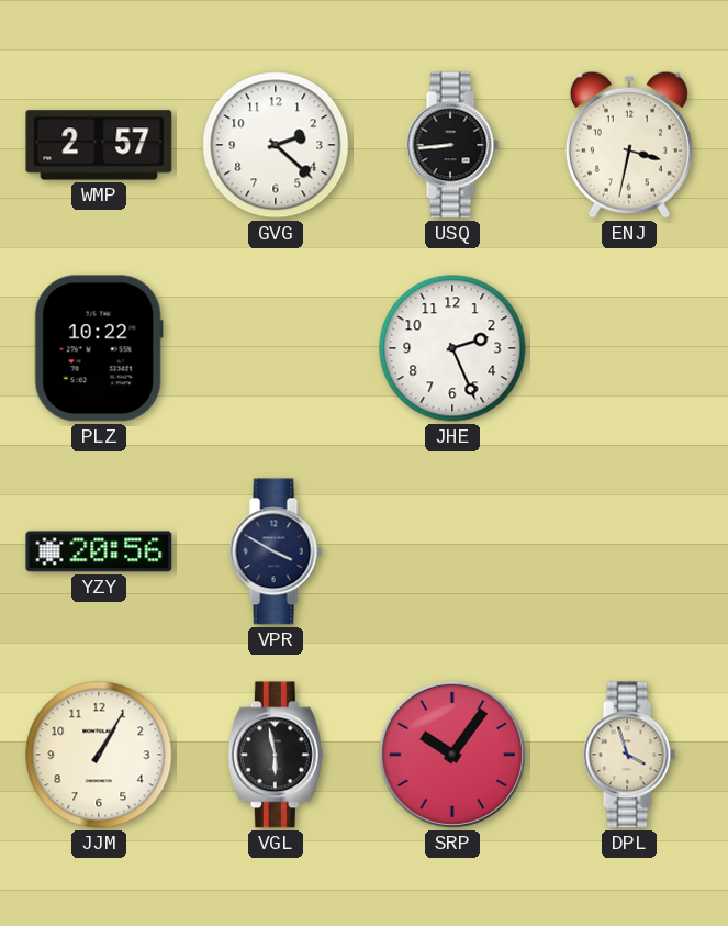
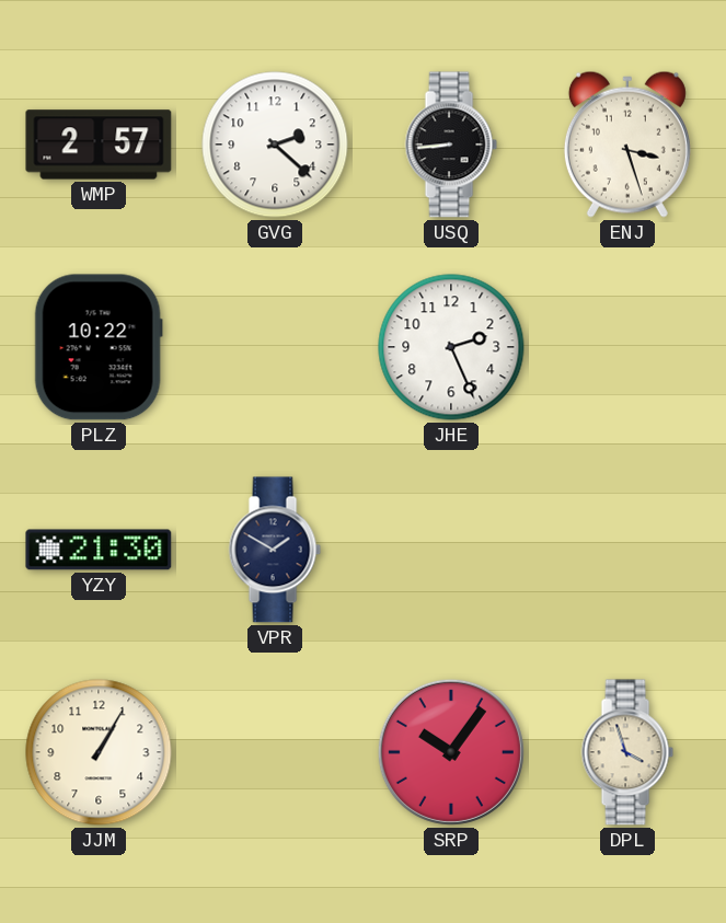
ENJ: 3:32 -> 3:27 (627, 145)
YZY: 20:56 -> 21:30 (99, 550)
VPR: 3:50 -> 1:50 (275, 550)
VGL: 5:58 -> none (276, 755)
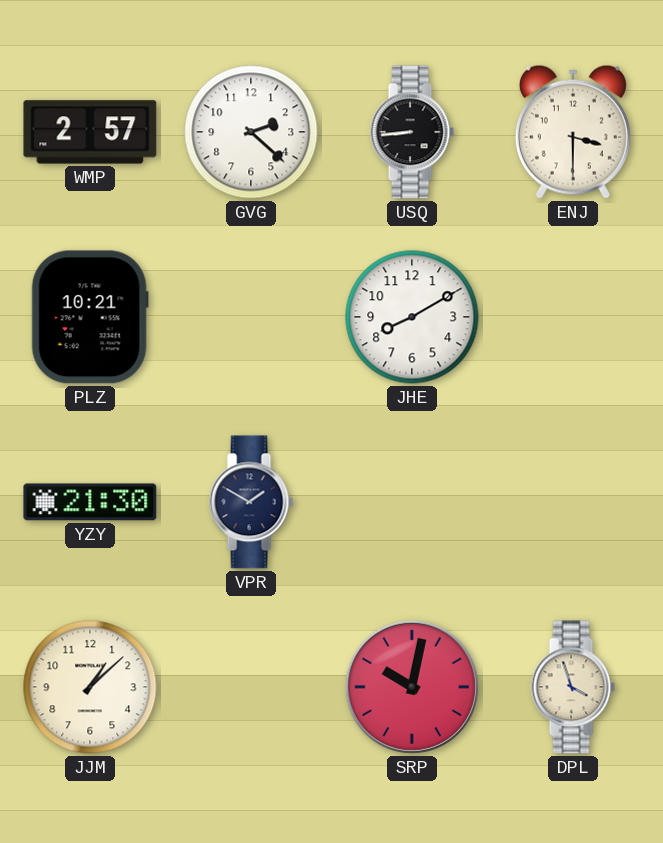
ENJ: 3:27 -> 3:30 (573, 132)
PLZ: 10:22 -> 10:21 (90, 317)
JHE: 2:26 -> 8:10 (412, 317)
JJM: 1:05 -> 1:08 (90, 687)
SRP: 10:06 -> 10:02 (412, 687)
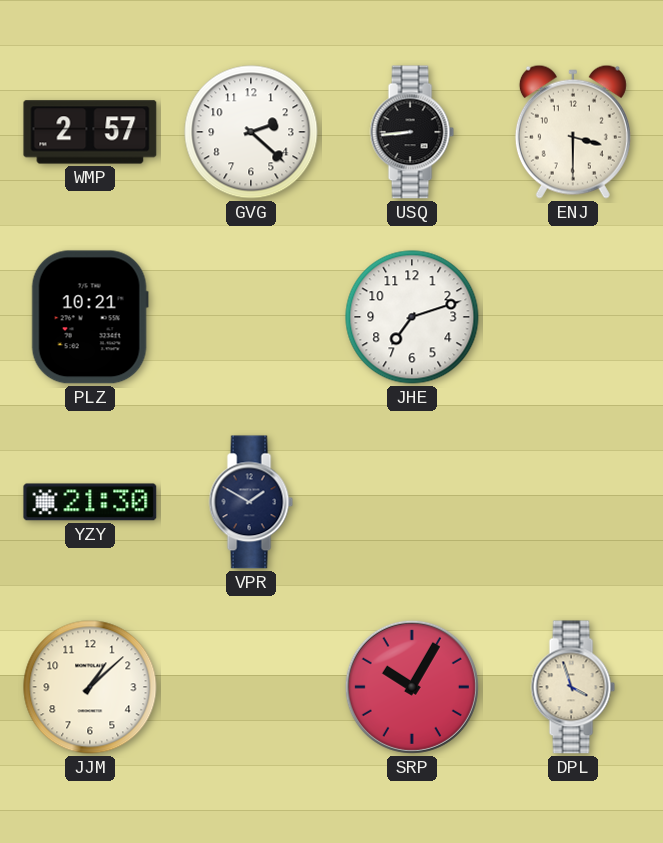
JHE: 8:10 -> 7:12 (412, 317)
SRP: 10:02 -> 10:05 (412, 687)
